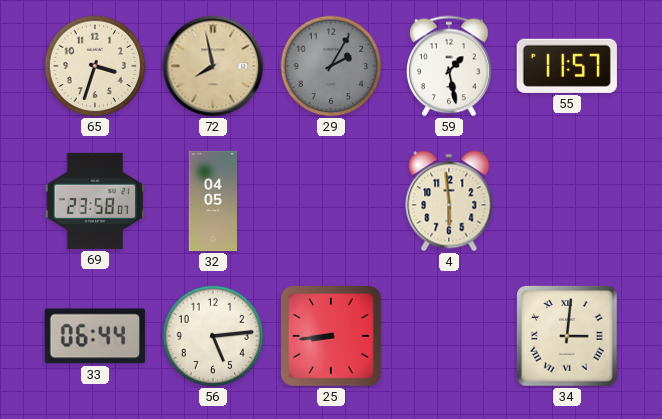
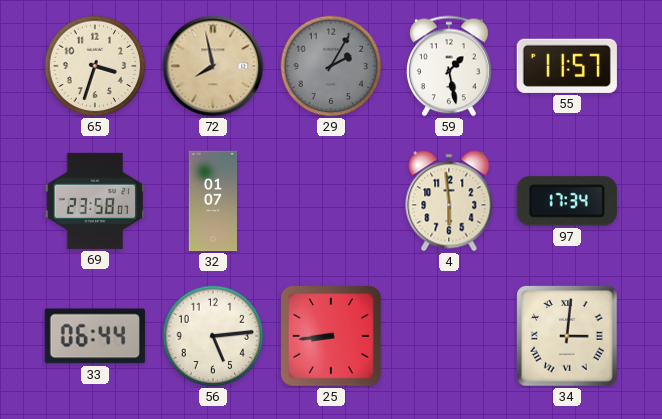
32: 04:05 -> 01:07 (212, 201)
97: none -> 17:34 (567, 201)
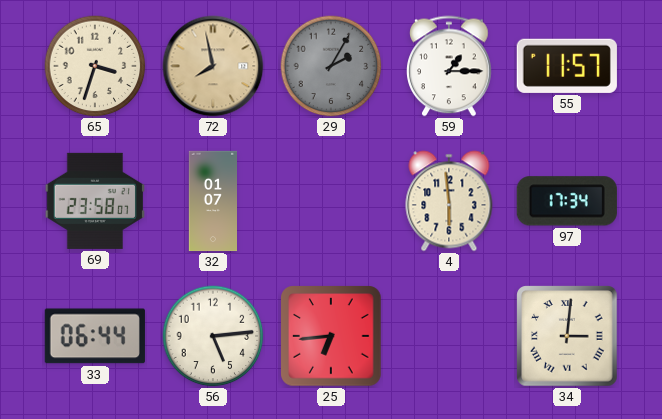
59: 1:28 -> 1:15 (450, 66)
25: 8:44 -> 6:44 (331, 336)
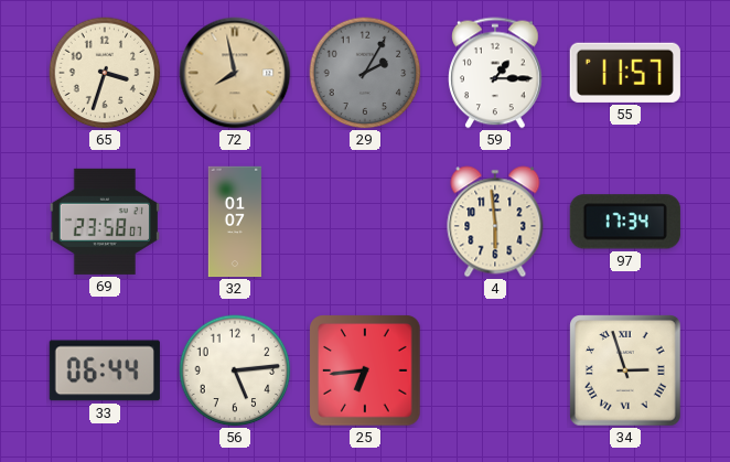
34: 3:01 -> 2:57 (625, 370)
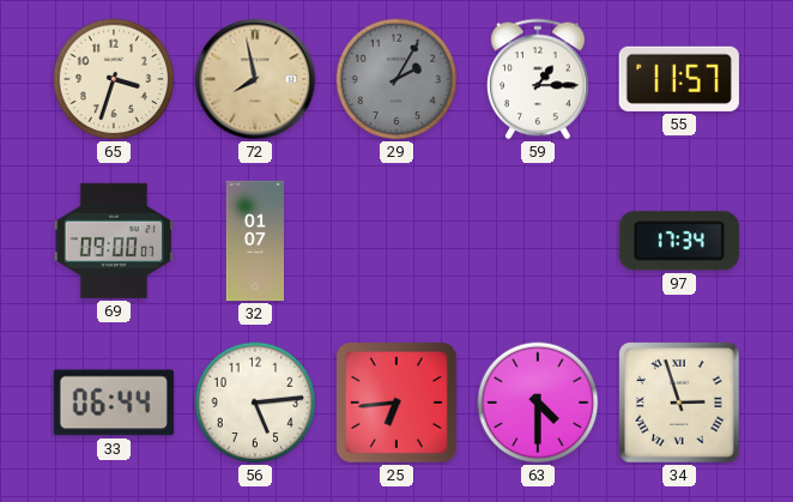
69: 23:58 -> 09:00 (114, 241)
4: 5:59 -> none (495, 222)
63: none -> 4:30 (538, 403)
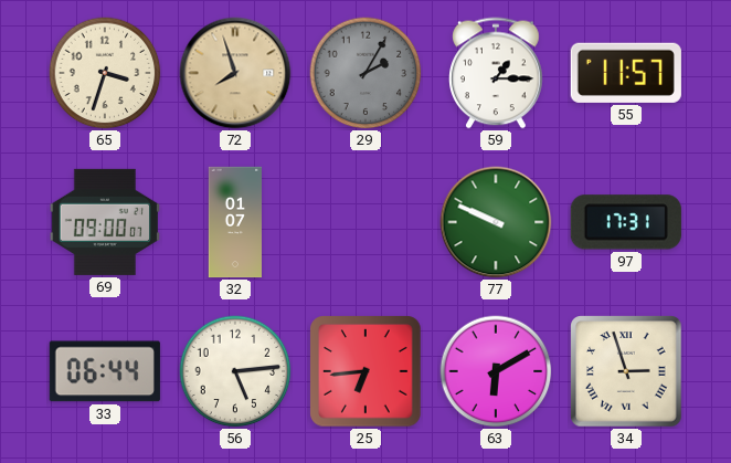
72: 7:58 -> 7:57 (235, 73)
77: none -> 9:49 (496, 222)
97: 17:34 -> 17:31 (626, 222)
63: 4:30 -> 6:10 (496, 371)
